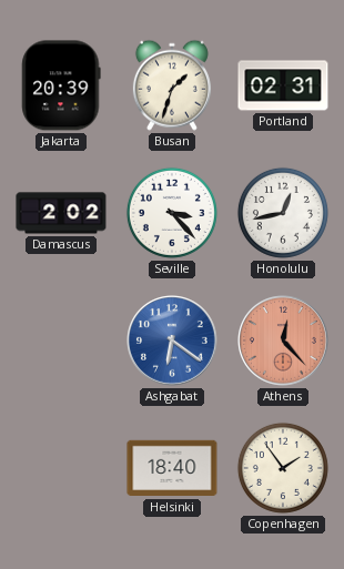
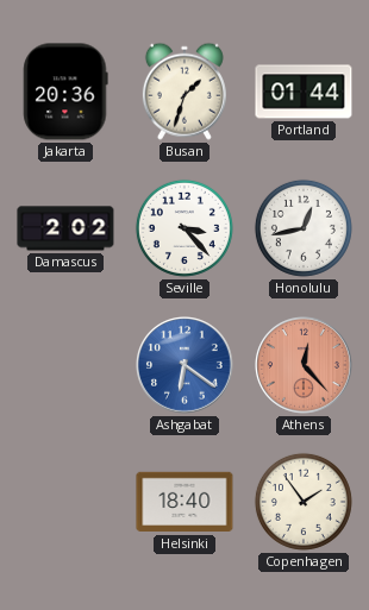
Jakarta: 20:39 -> 20:36 (65, 92)
Portland: 02:31 -> 01:44 (304, 92)
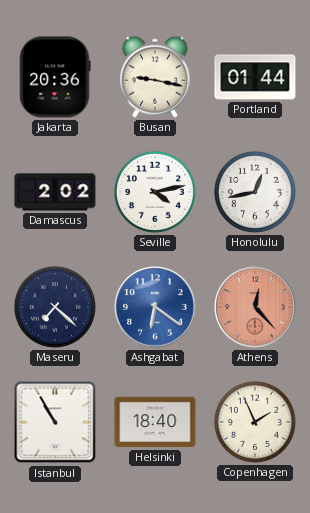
Busan: 1:33 -> 9:17 (155, 77)
Seville: 3:23 -> 4:13 (155, 192)
Maseru: none -> 7:22 (55, 307)
Istanbul: none -> 10:55 (55, 422)
Copenhagen: 1:54 -> 1:56 (255, 422)
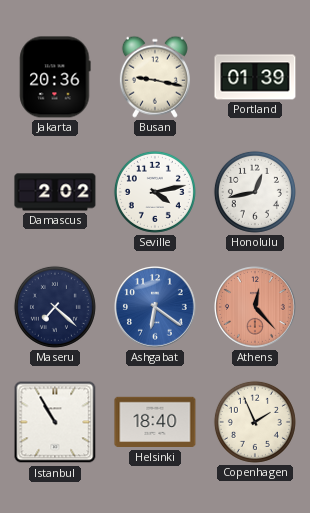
Portland: 01:44 -> 01:39 (255, 77)
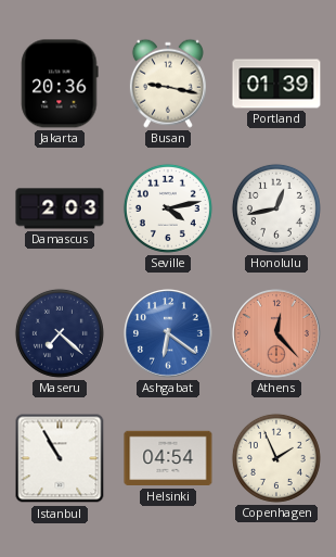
Damascus: 2:02 -> 2:03 (60, 208)
Helsinki: 18:40 -> 04:54 (168, 458)
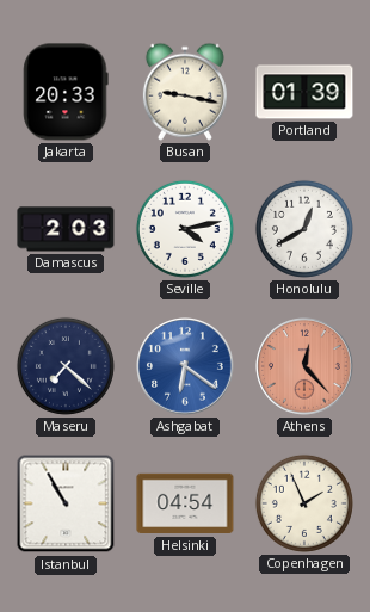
Jakarta: 20:36 -> 20:33 (66, 92)
Honolulu: 12:43 -> 12:40 (304, 229)
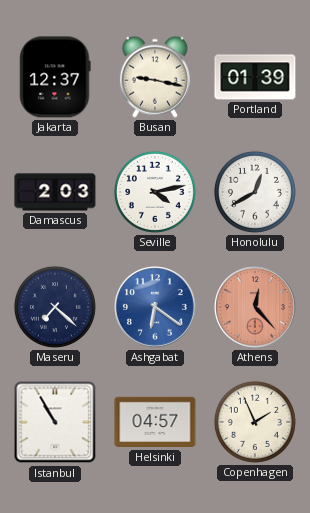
Jakarta: 20:33 -> 12:37 (55, 77)
Helsinki: 04:54 -> 04:57 (155, 422)
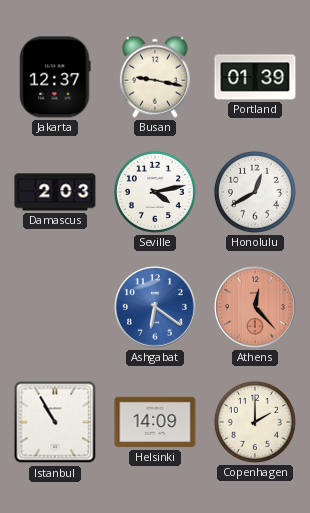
Maseru: 7:22 -> none (55, 307)
Helsinki: 04:57 -> 14:09 (155, 422)
Copenhagen: 1:56 -> 2:00 (255, 422)
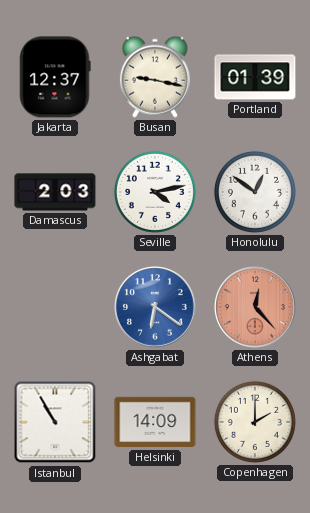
Honolulu: 12:40 -> 12:51 (255, 192)
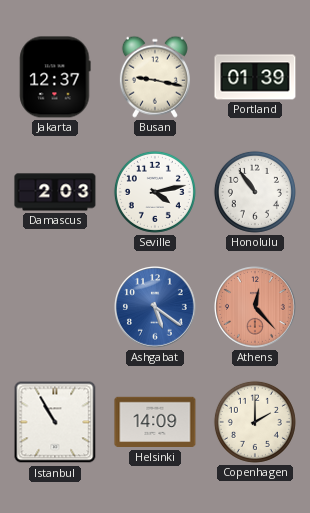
Honolulu: 12:51 -> 10:54 (255, 192)
Ashgabat: 6:21 -> 5:21 (156, 308)
